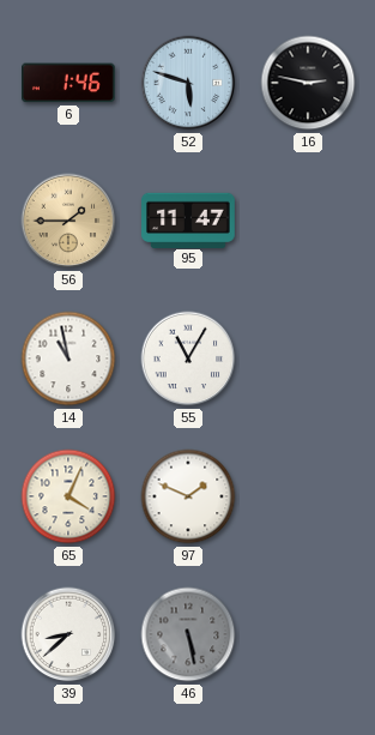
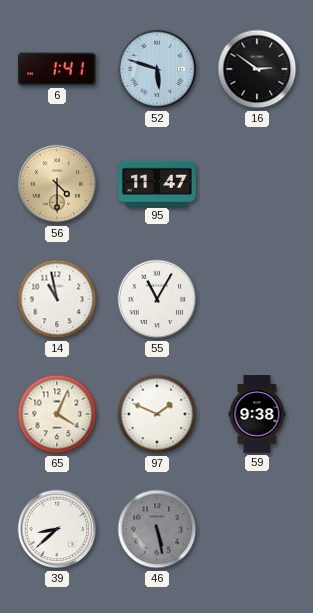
6: 1:46 -> 1:41 (58, 69)
16: 2:47 -> 2:51 (257, 69)
56: 1:45 -> 4:30 (57, 184)
59: none -> 9:38 (257, 414)
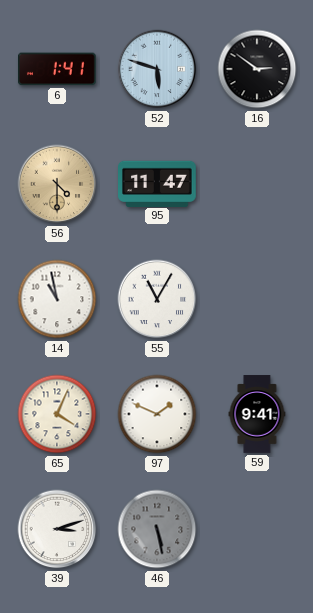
59: 9:38 -> 9:41 (257, 414)
39: 8:38 -> 3:12 (57, 529)
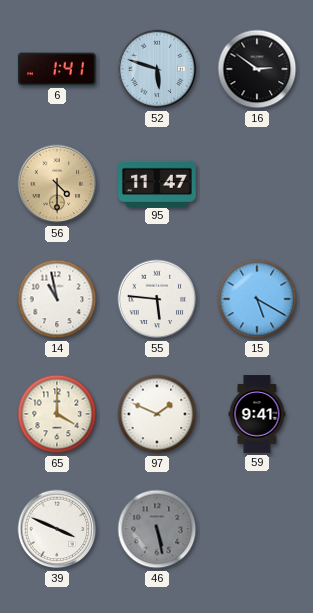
55: 11:05 -> 5:46 (157, 299)
15: none -> 5:20 (257, 299)
65: 4:04 -> 4:00 (57, 414)
39: 3:12 -> 3:49 (57, 529)
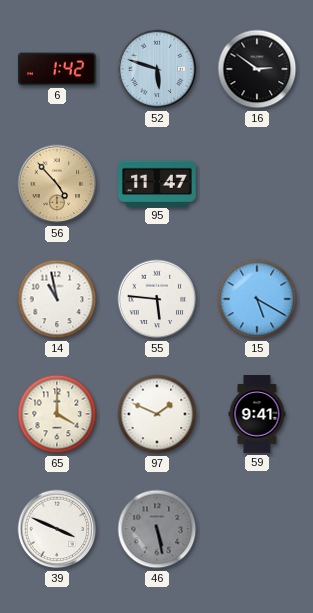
6: 1:41 -> 1:42 (58, 69)
56: 4:30 -> 4:53 (57, 184)
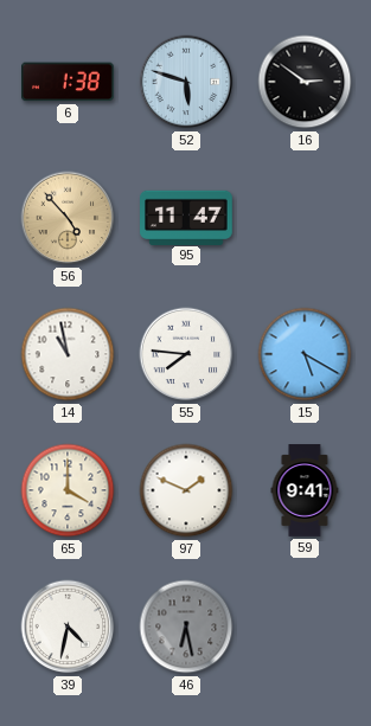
6: 1:42 -> 1:38 (69, 82)
55: 5:46 -> 7:46 (186, 354)
39: 3:49 -> 4:32 (68, 627)
46: 5:28 -> 6:28 (186, 627)
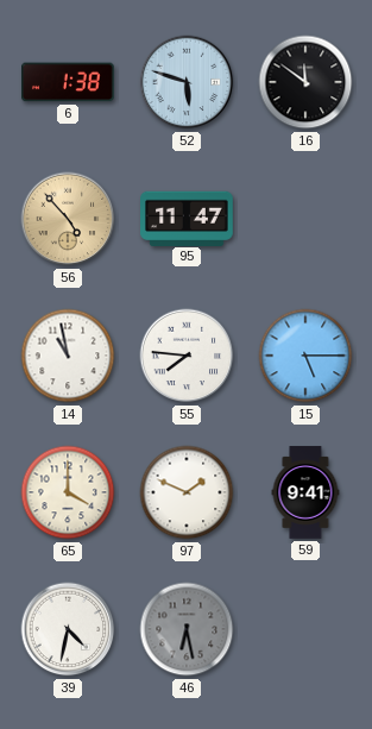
16: 2:51 -> 11:51 (305, 82)
15: 5:20 -> 5:15 (305, 356)
